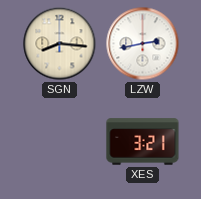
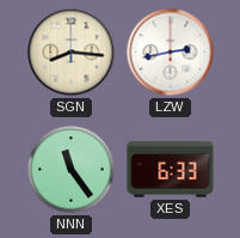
NNN: none -> 11:24 (72, 170)
XES: 3:21 -> 6:33 (171, 170)
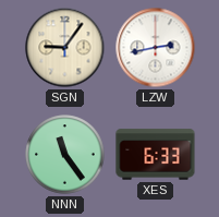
SGN: 8:16 -> 9:06 (65, 48)
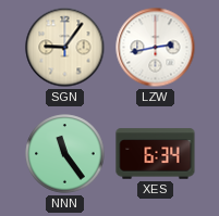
XES: 6:33 -> 6:34 (156, 154)
